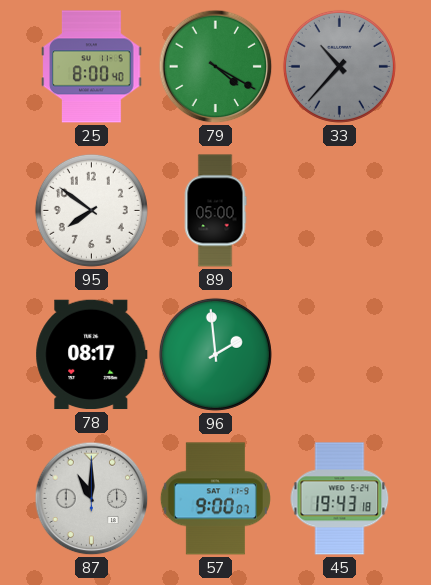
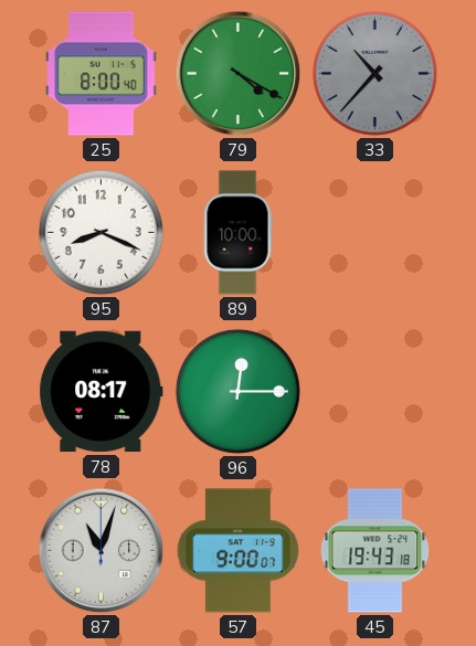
95: 7:51 -> 8:19 (101, 232)
89: 05:00 -> 10:00 (237, 233)
96: 1:59 -> 12:15 (237, 391)
87: 11:00 -> 11:03 (102, 551)
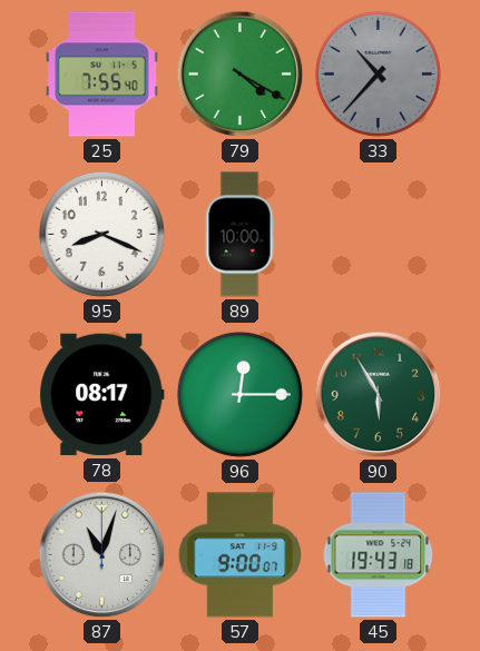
25: 8:00 -> 7:55 (102, 75)
90: none -> 5:55 (379, 395)
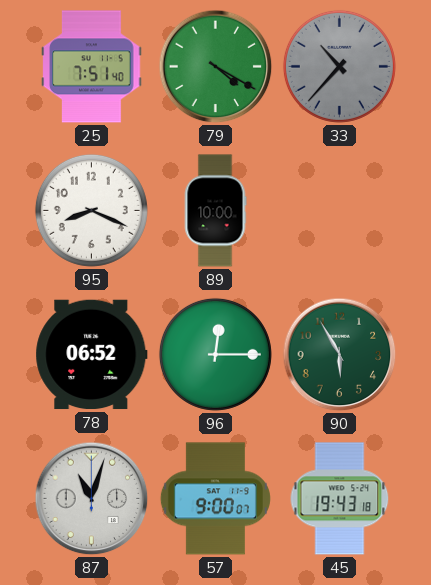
25: 7:55 -> 7:51 (92, 67)
78: 08:17 -> 06:52 (92, 355)
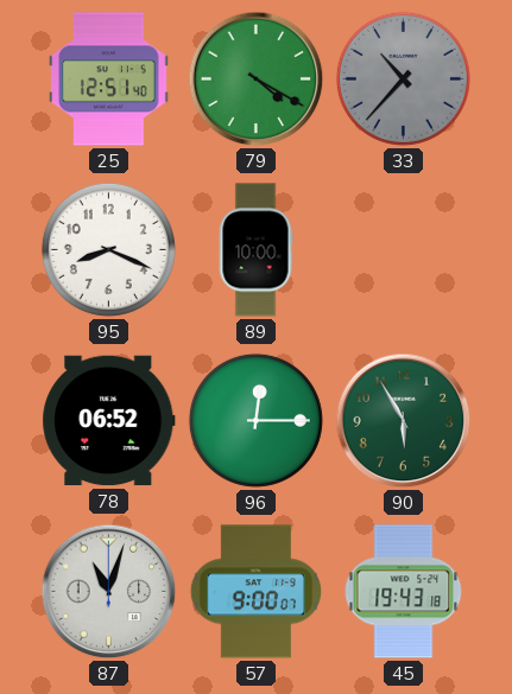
25: 7:51 -> 12:51 (109, 79)
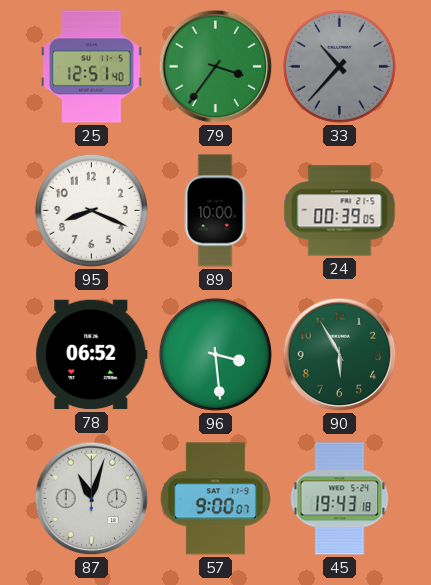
79: 4:20 -> 3:36 (216, 67)
24: none -> 00:39 (340, 211)
96: 12:15 -> 3:29 (215, 354)
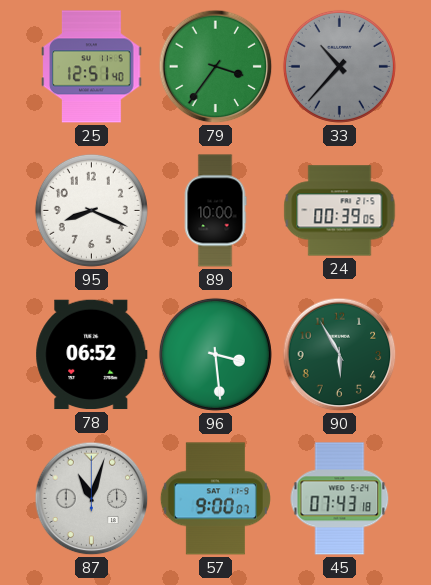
45: 19:43 -> 07:43 (340, 499)
